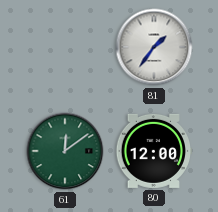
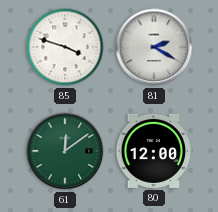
85: none -> 3:48 (65, 47)
81: 1:36 -> 2:20 (154, 47)
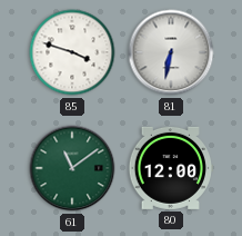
81: 2:20 -> 6:32 (171, 52)
61: 12:09 -> 11:09 (72, 168)
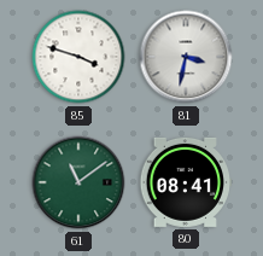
81: 6:32 -> 3:32 (186, 57)
80: 12:00 -> 08:41 (185, 182)
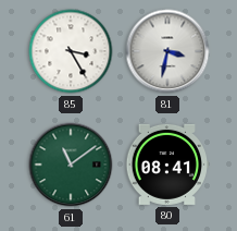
85: 3:48 -> 3:25 (71, 51)
